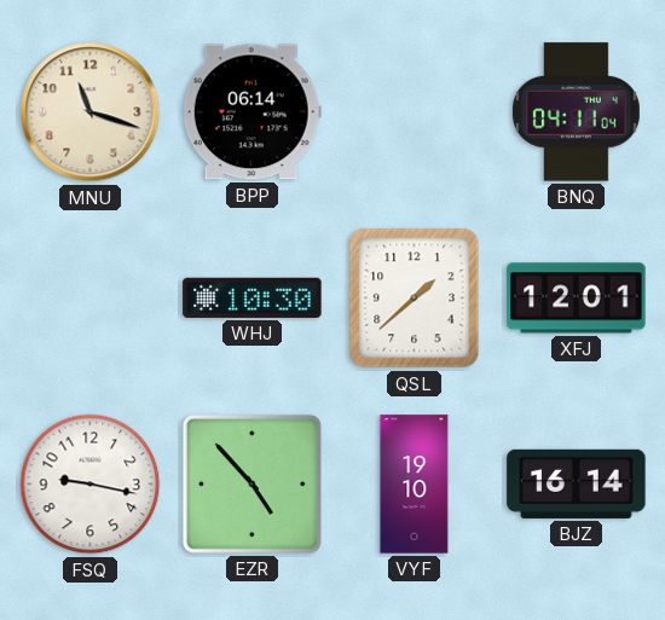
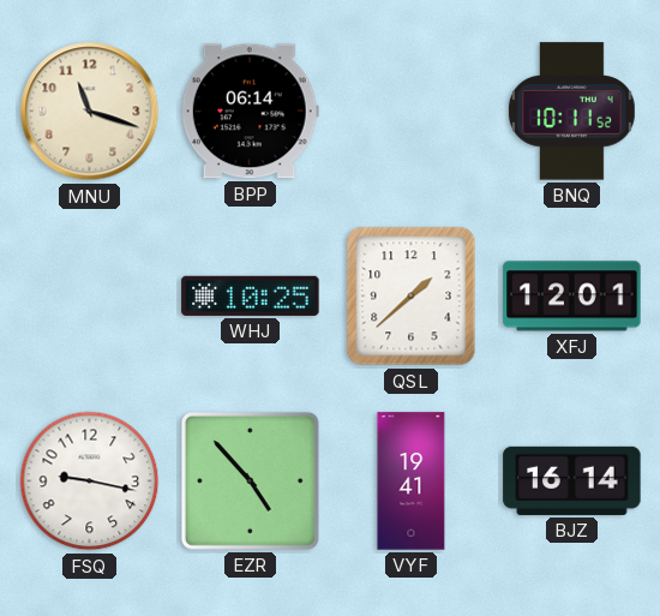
BNQ: 04:11 -> 10:11 (571, 112)
WHJ: 10:30 -> 10:25 (251, 295)
VYF: 19:10 -> 19:41 (412, 482)
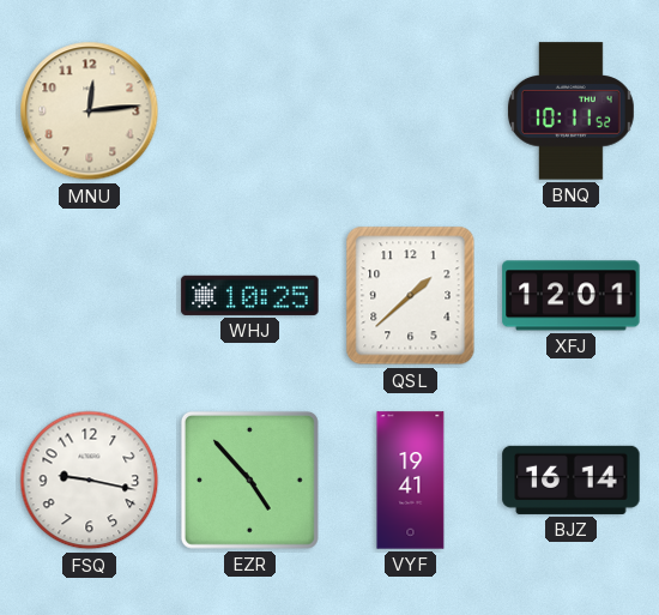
MNU: 11:18 -> 12:14 (90, 111)
BPP: 06:14 -> none (250, 112)
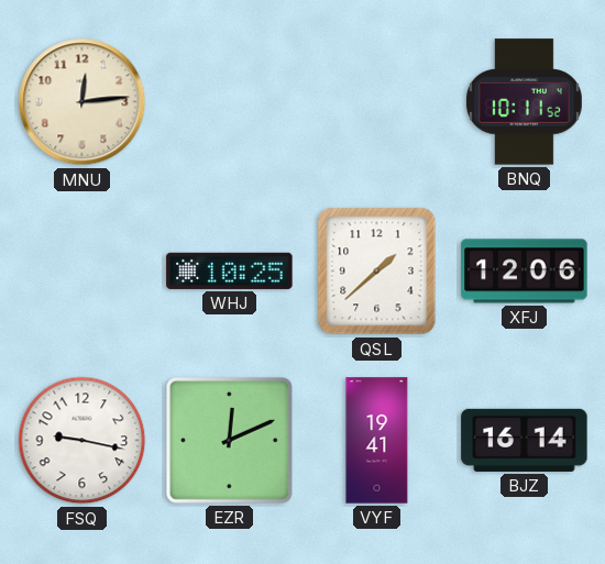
XFJ: 12:01 -> 12:06 (525, 272)
EZR: 4:53 -> 12:11 (229, 440)
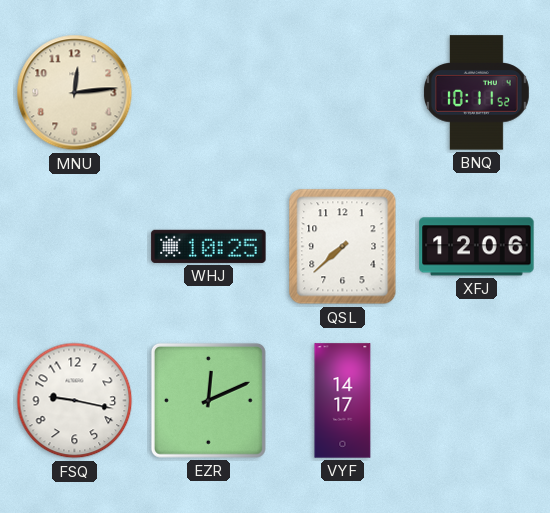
QSL: 1:38 -> 7:38 (343, 247)
VYF: 19:41 -> 14:17 (343, 401)
BJZ: 16:14 -> none (525, 440)
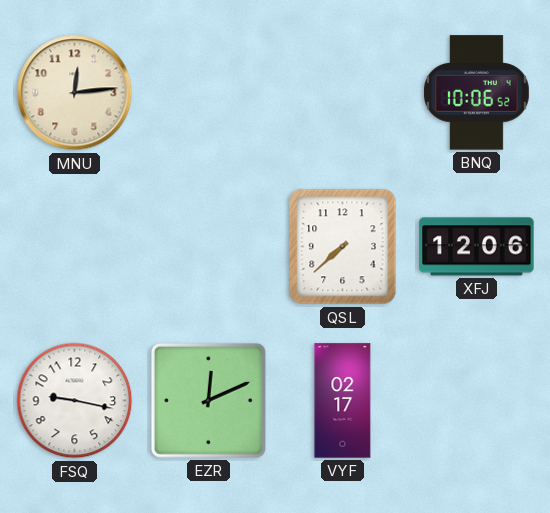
BNQ: 10:11 -> 10:06 (476, 93)
WHJ: 10:25 -> none (209, 246)
VYF: 14:17 -> 02:17 (343, 401)
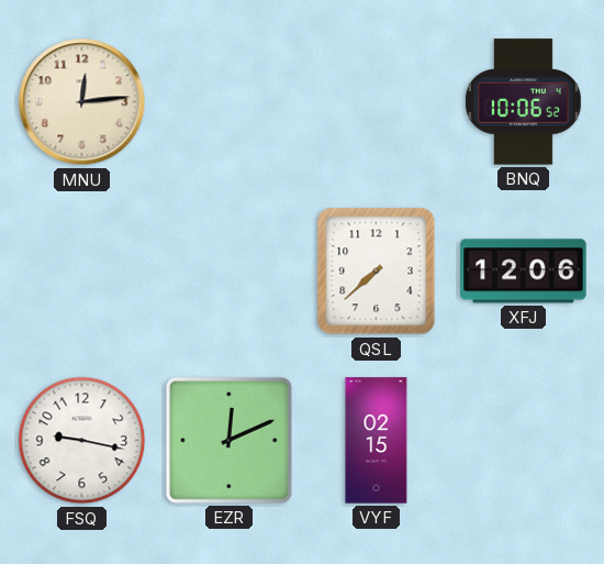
VYF: 02:17 -> 02:15 (377, 441)
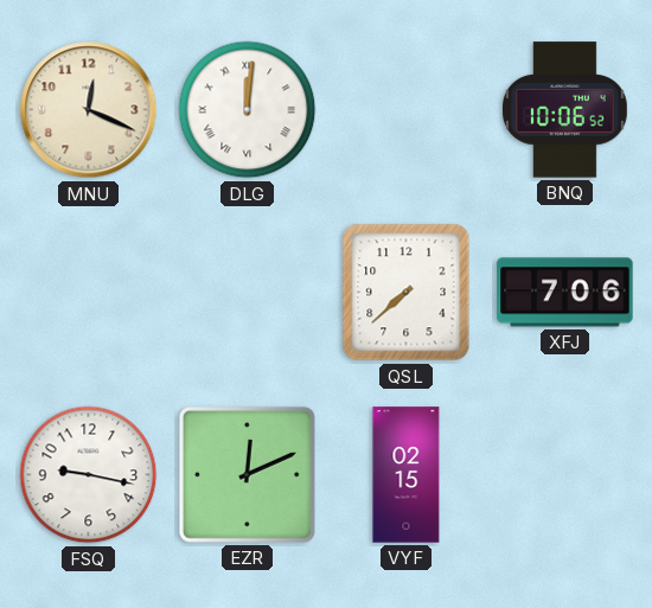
MNU: 12:14 -> 12:19 (89, 110)
DLG: none -> 12:01 (248, 110)
XFJ: 12:06 -> 7:06 (565, 293)
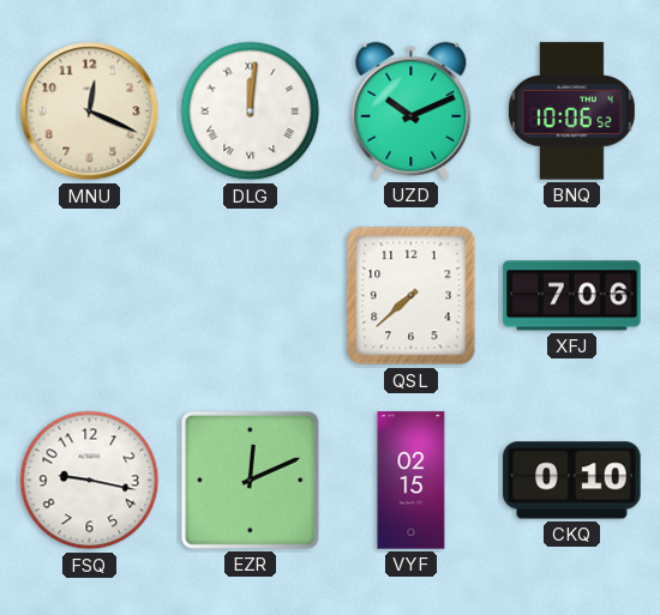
UZD: none -> 10:11 (412, 110)
CKQ: none -> 0:10 (572, 481)
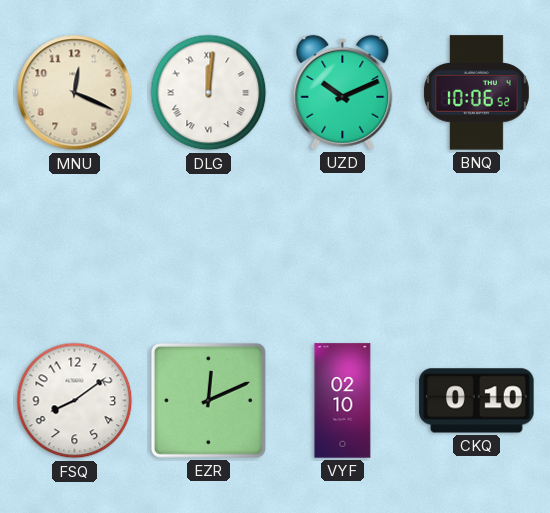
QSL: 7:38 -> none (412, 296)
XFJ: 7:06 -> none (572, 296)
FSQ: 9:17 -> 8:09 (75, 401)
VYF: 02:15 -> 02:10 (343, 401)
